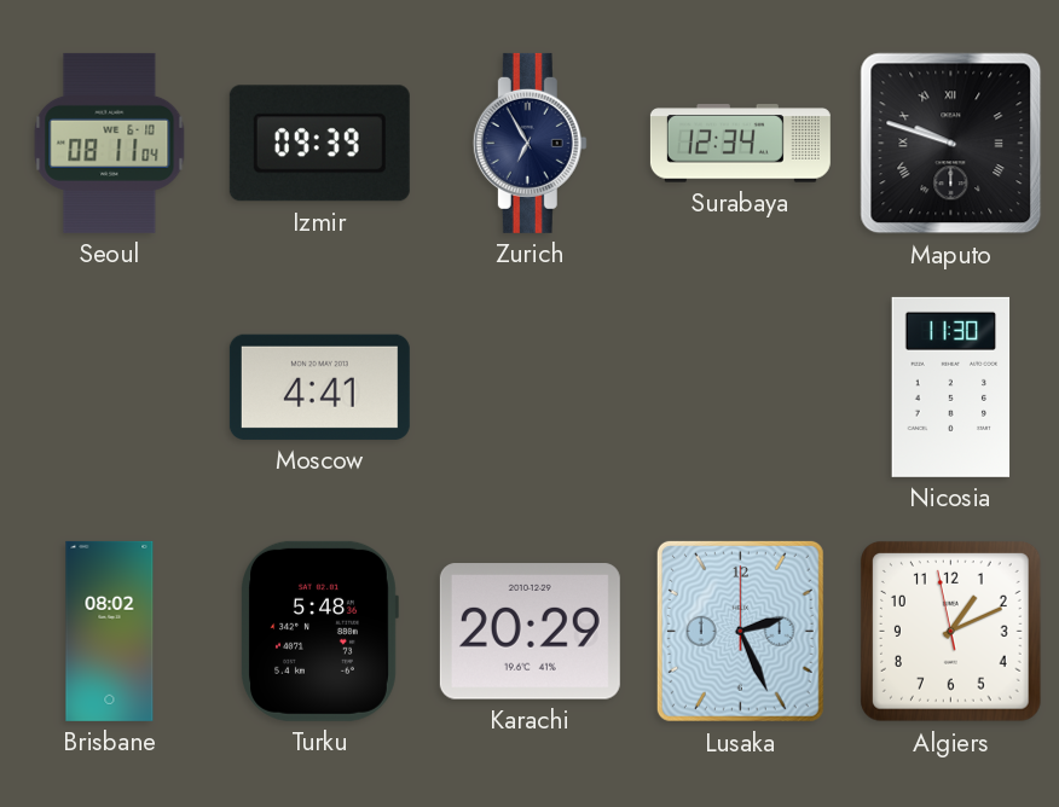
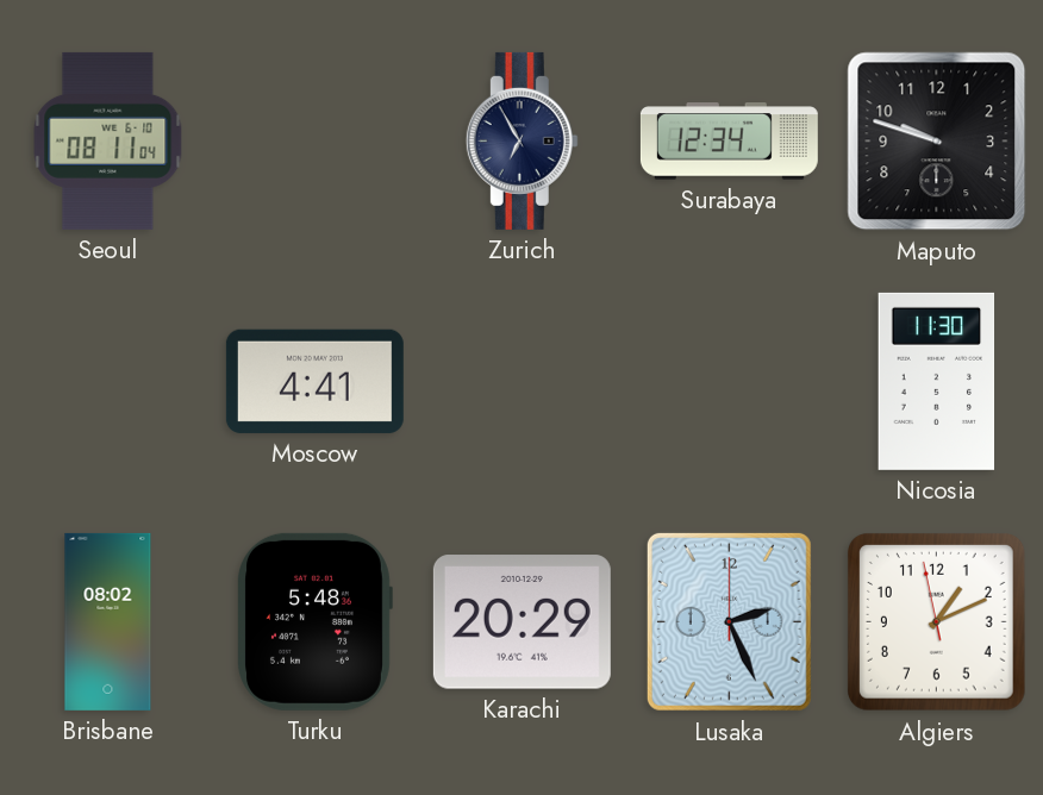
Izmir: 09:39 -> none (319, 144)
Maputo numerals: Roman -> Arabic (937, 142)
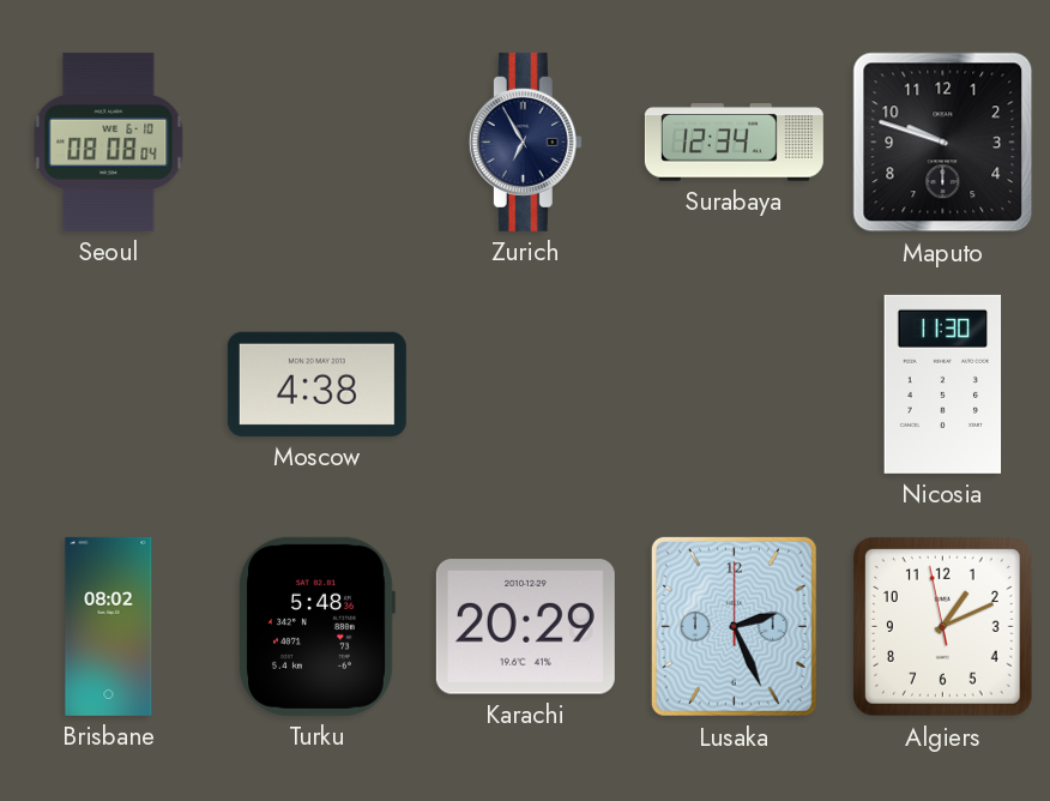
Seoul: 08:11 -> 08:08 (109, 141)
Moscow: 4:41 -> 4:38 (316, 384)
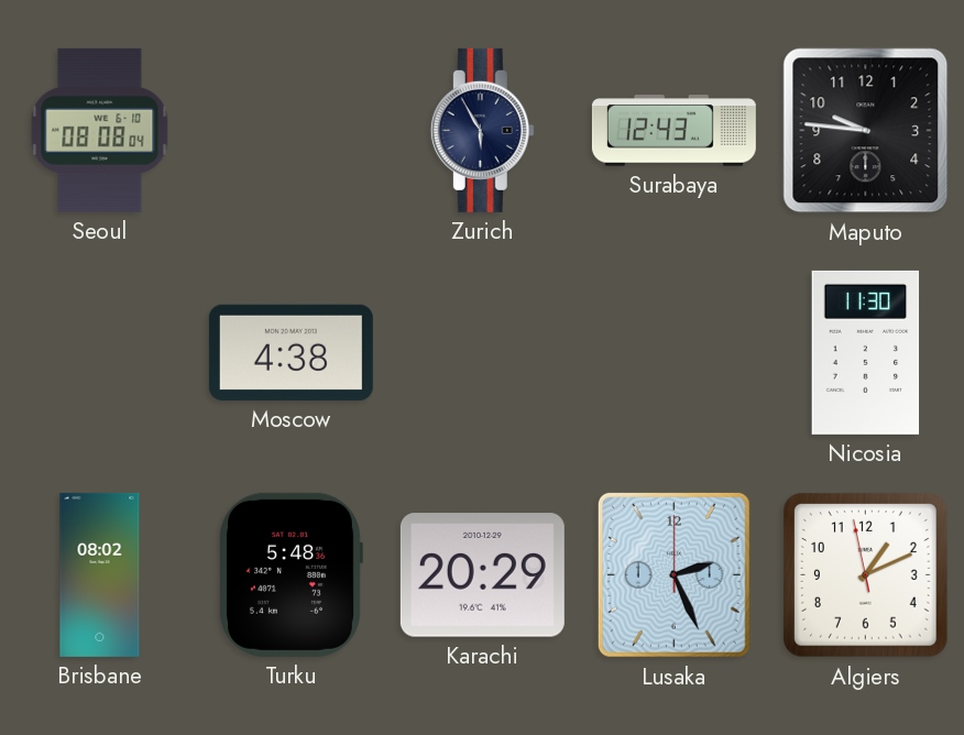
Zurich: 6:55 -> 5:55 (482, 130)
Surabaya: 12:34 -> 12:43 (673, 131)
Maputo: 9:48 -> 9:46 (866, 131)
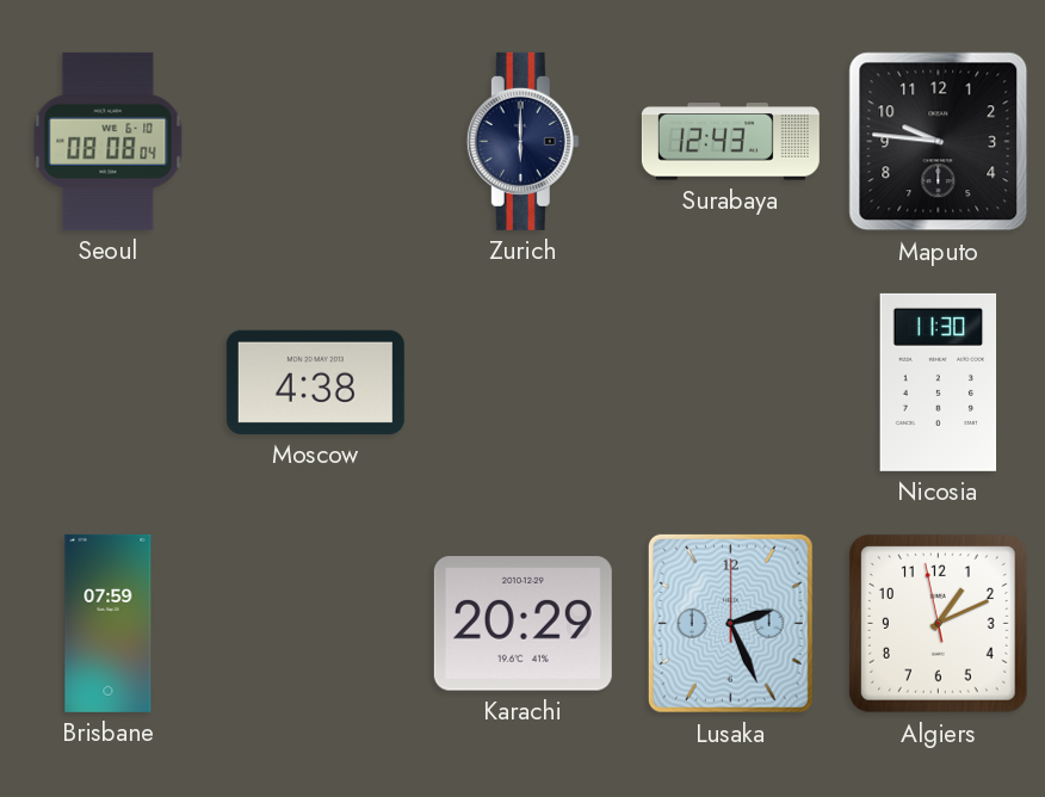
Zurich: 5:55 -> 6:00 (522, 141)
Brisbane: 08:02 -> 07:59 (109, 623)
Turku: 5:48 -> none (291, 574)
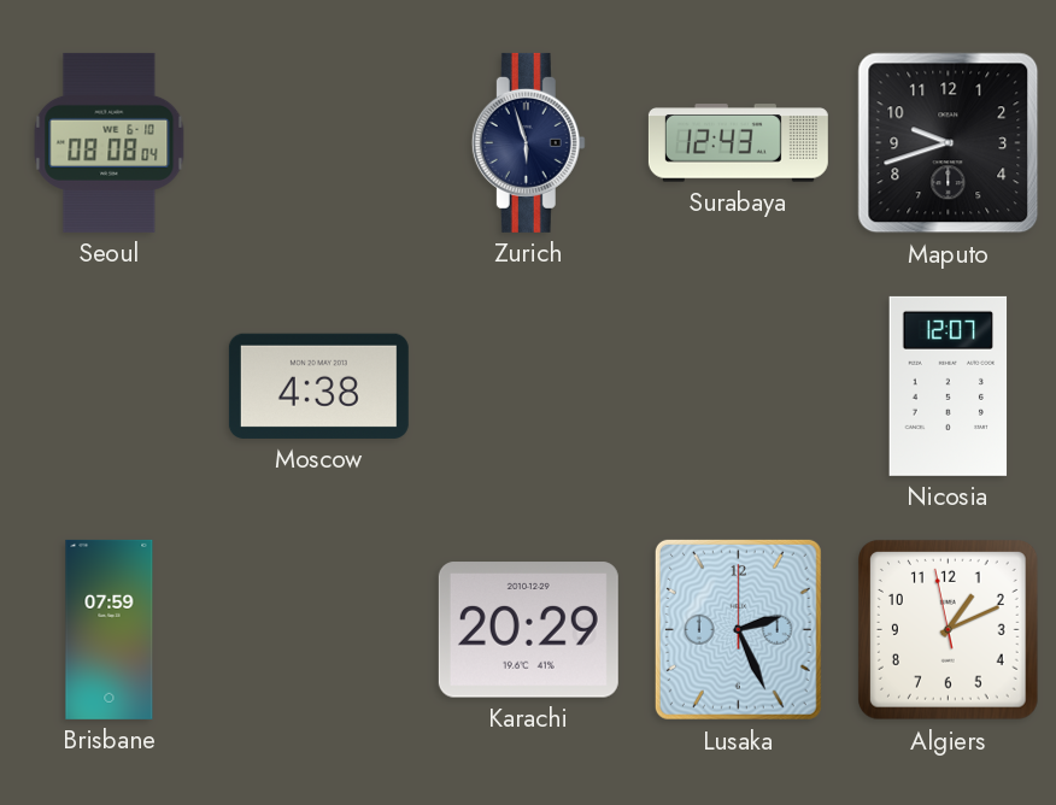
Zurich: 6:00 -> 5:57 (528, 142)
Maputo: 9:46 -> 9:42 (949, 143)
Nicosia: 11:30 -> 12:07 (949, 386)
